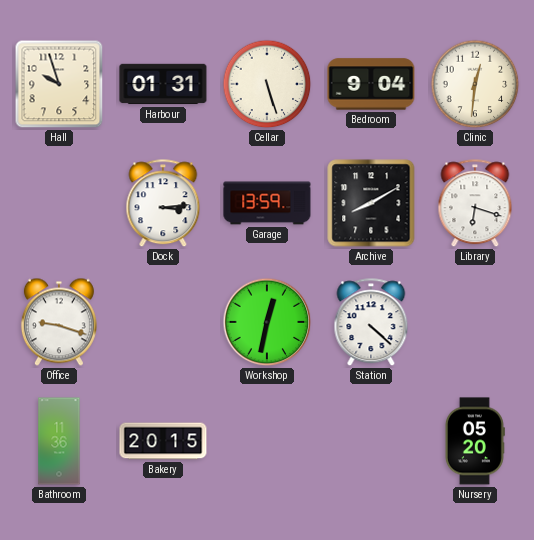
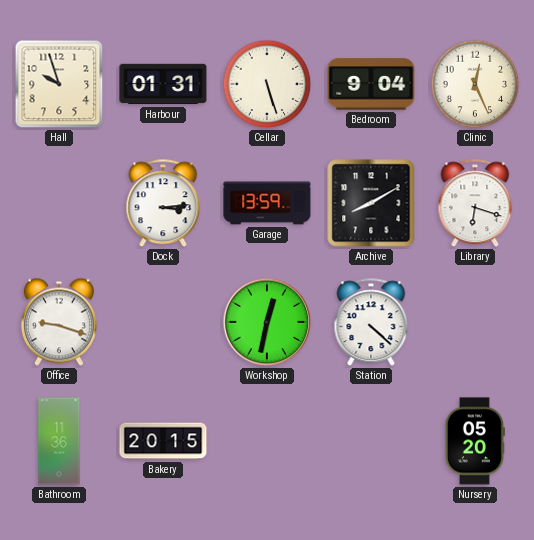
Clinic: 12:31 -> 12:26 (475, 84)
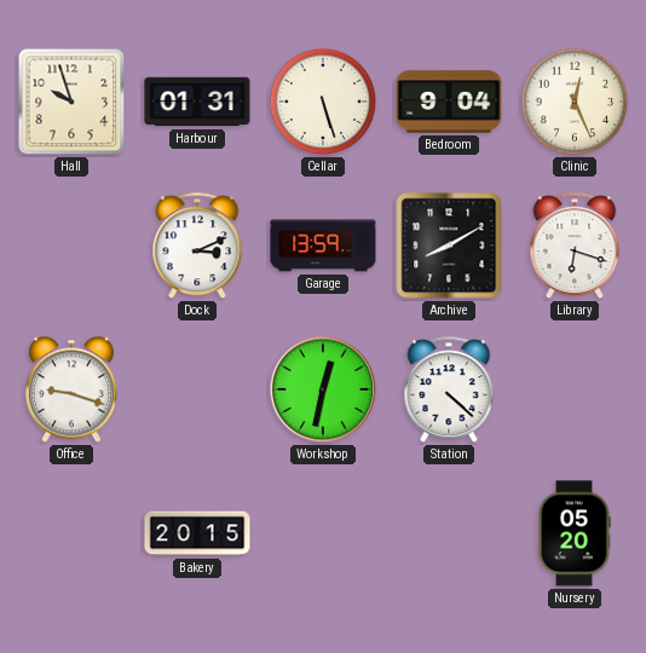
Dock: 3:14 -> 3:11 (197, 247)
Bathroom: 11:36 -> none (59, 441)
